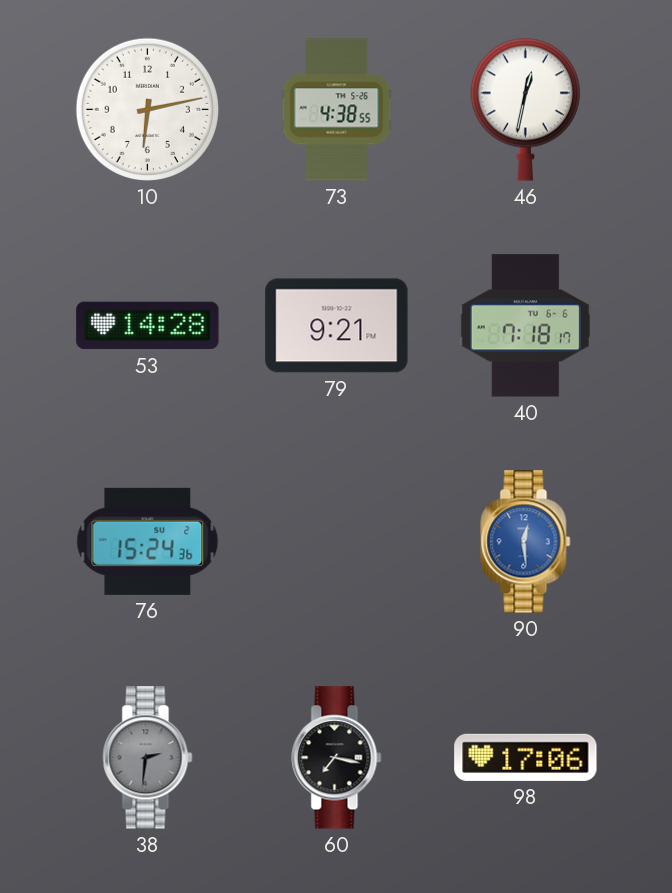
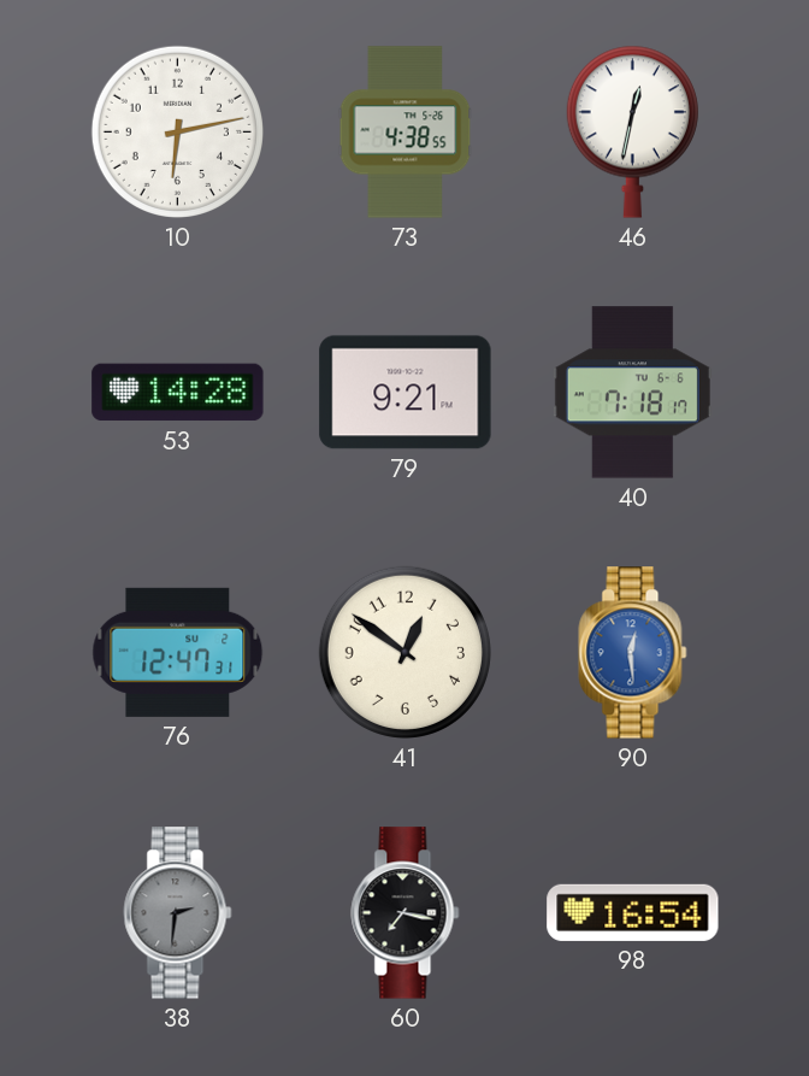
76: 15:24 -> 12:47 (178, 652)
41: none -> 12:51 (404, 652)
98: 17:06 -> 16:54 (633, 912)
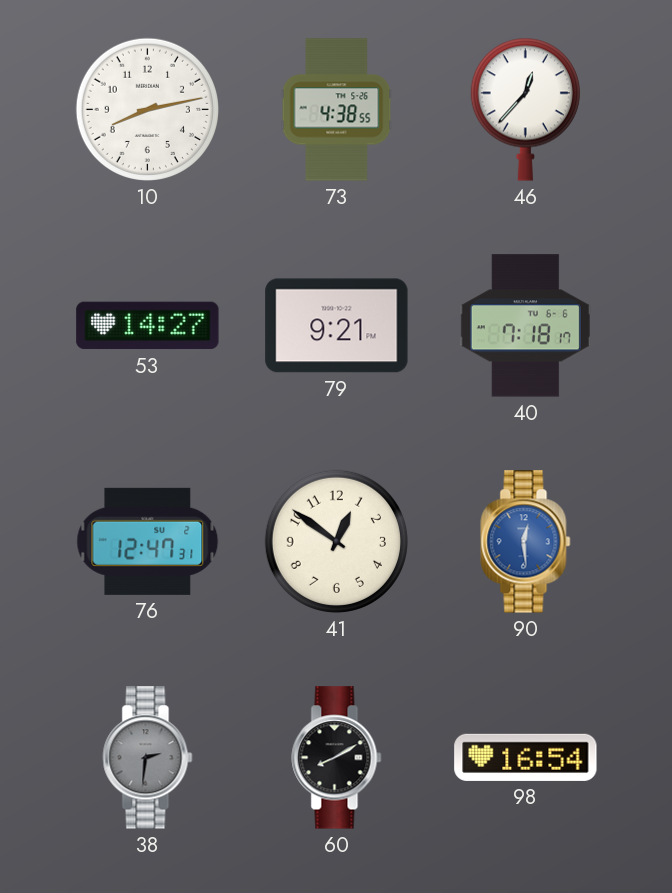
10: 6:13 -> 8:13 (147, 109)
46: 12:32 -> 12:37 (525, 109)
53: 14:28 -> 14:27 (148, 326)
60: 7:17 -> 8:10 (337, 758)
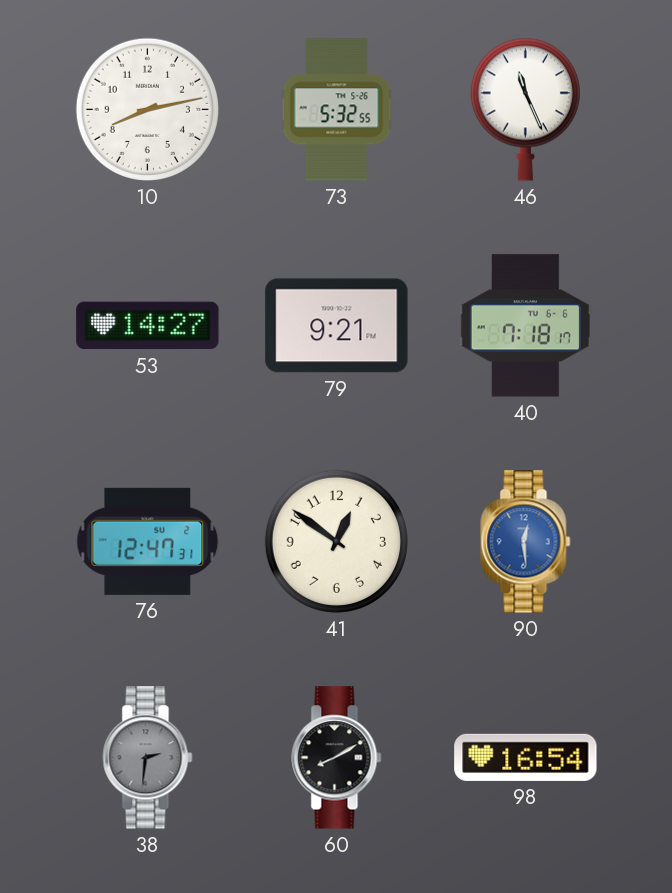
73: 4:38 -> 5:32 (337, 110)
46: 12:37 -> 11:26 (525, 109)
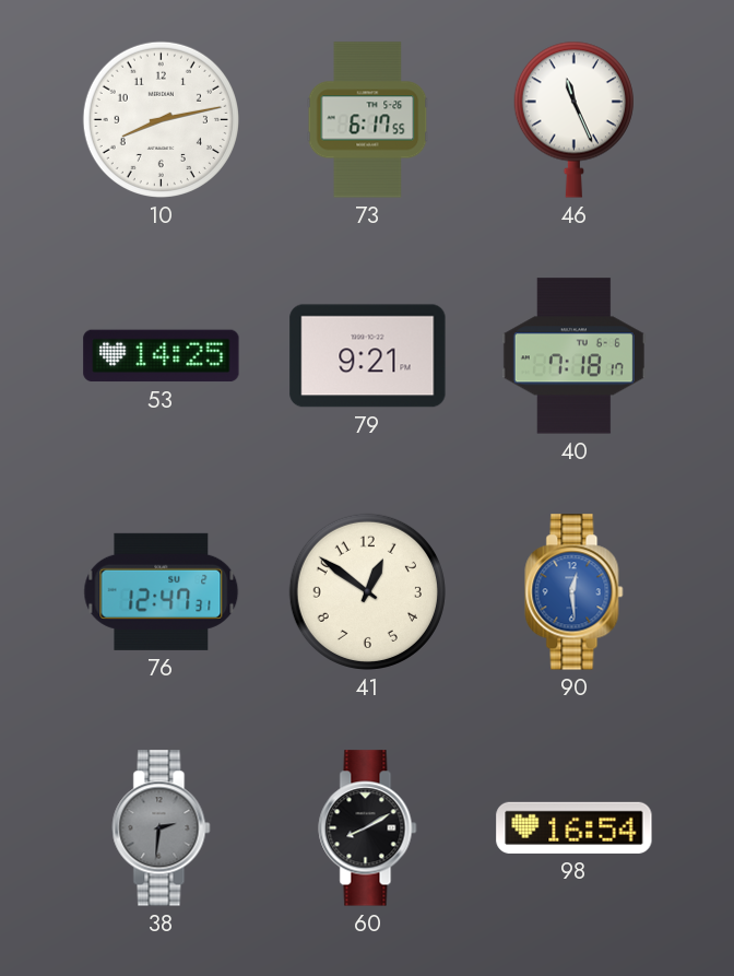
73: 5:32 -> 6:17 (368, 120)
53: 14:27 -> 14:25 (162, 356)
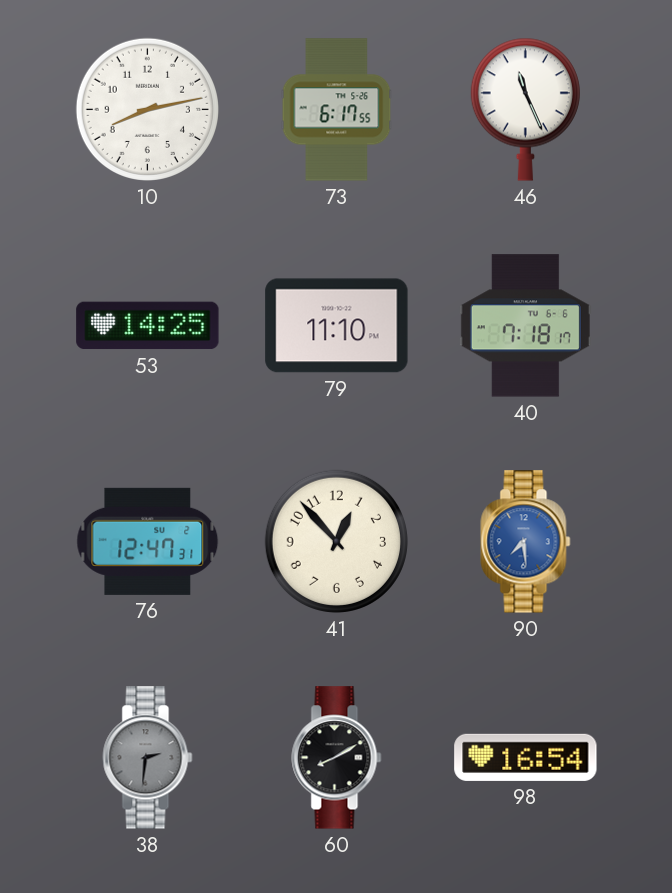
79: 9:21 -> 11:10 (337, 326)
41: 12:51 -> 12:53 (336, 541)
90: 12:29 -> 7:29 (526, 542)
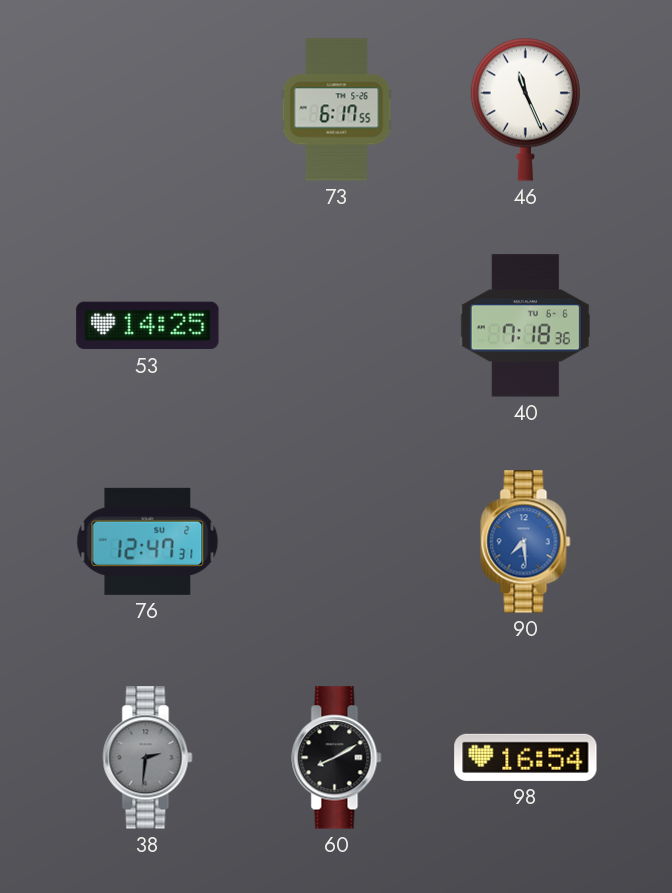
10: 8:13 -> none (147, 109)
79: 11:10 -> none (337, 326)
40: 7:18:17 -> 7:18:36 (525, 326)
41: 12:53 -> none (336, 541)
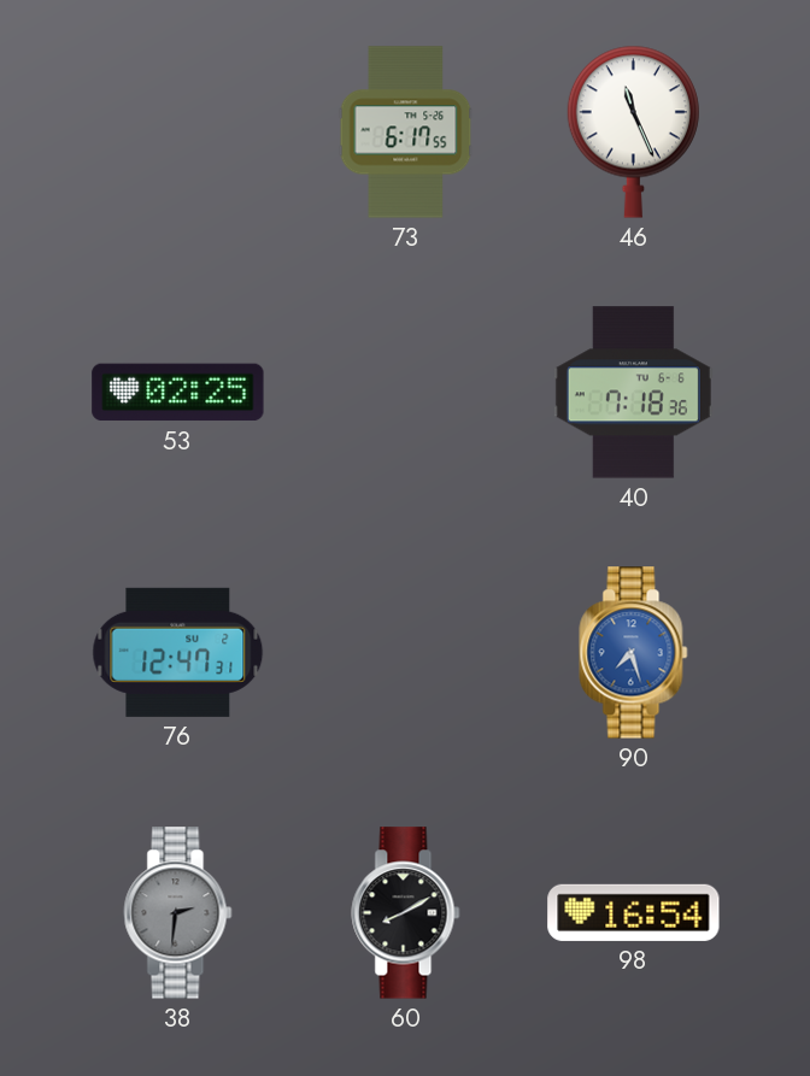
53: 14:25 -> 02:25 (178, 393)
90: 7:29 -> 7:27 (634, 653)
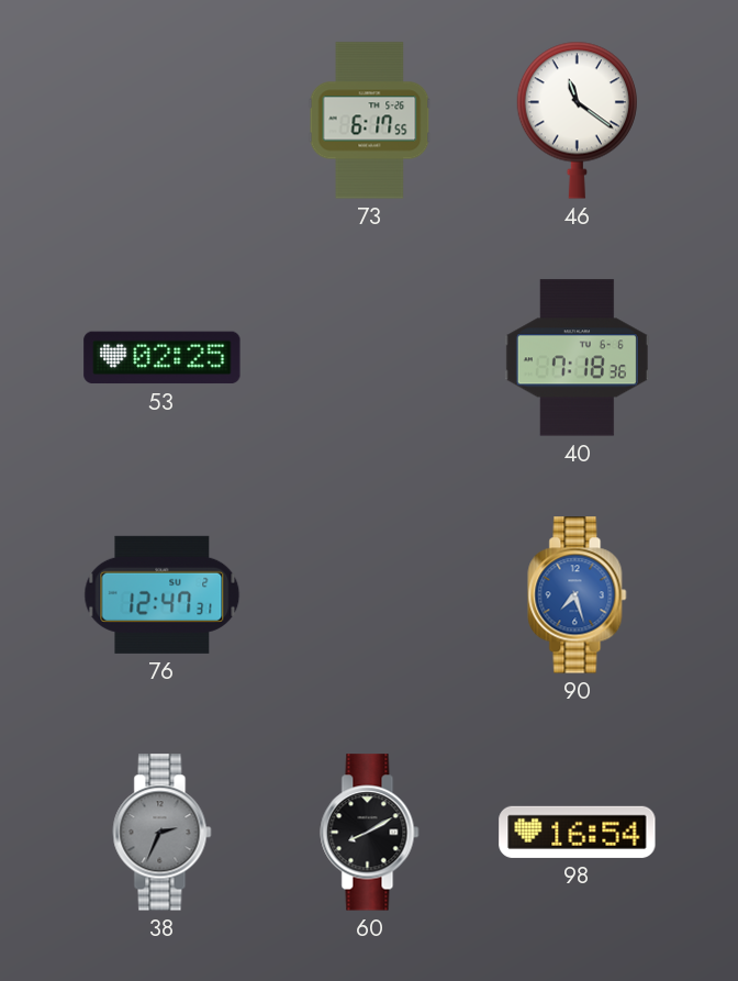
46: 11:26 -> 11:21 (577, 120)
38: 2:31 -> 2:34 (163, 833)
